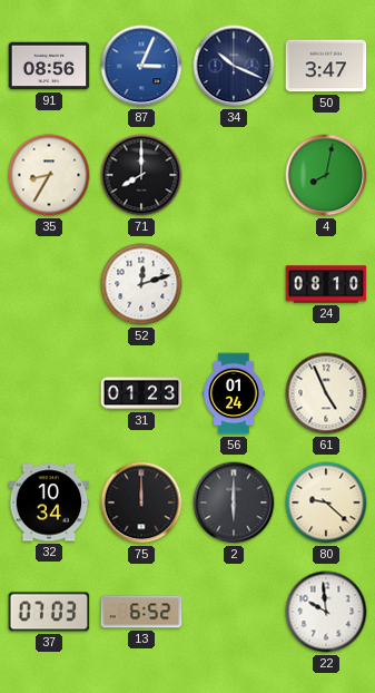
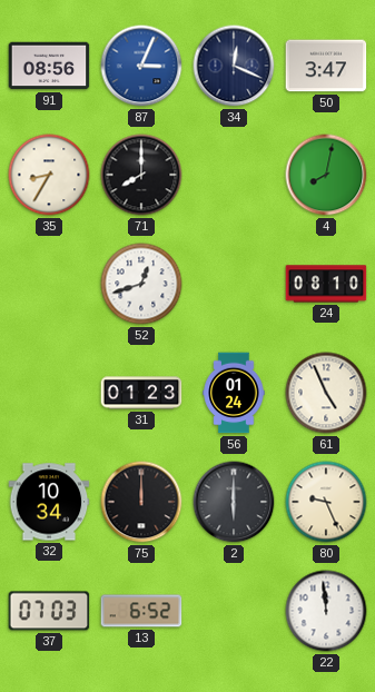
34: 10:19 -> 12:19 (234, 66)
52: 12:12 -> 12:42 (141, 284)
80: 9:22 -> 9:26 (326, 502)
22: 9:59 -> 11:59 (326, 611)
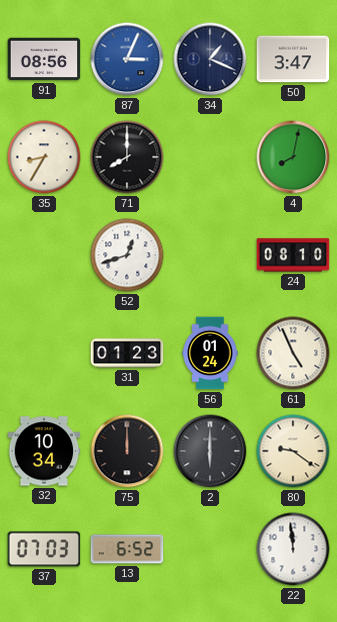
34: 12:19 -> 1:19 (210, 59)
80: 9:26 -> 9:21 (293, 451)
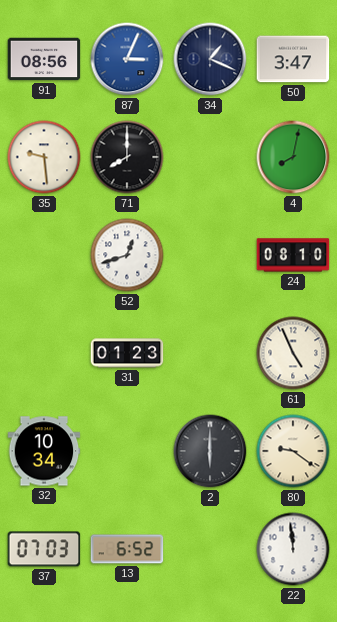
35: 8:35 -> 9:29 (44, 157)
56: 01:24 -> none (210, 353)
75: 12:00 -> none (127, 451)
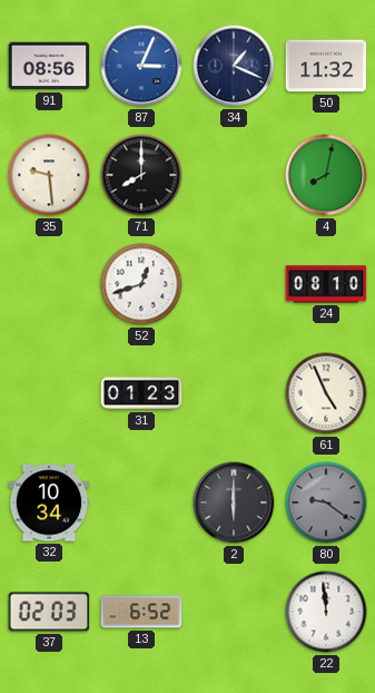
50: 3:47 -> 11:32 (326, 66)
80 dial: cream -> grey (326, 502)
37: 07:03 -> 02:03 (49, 612)
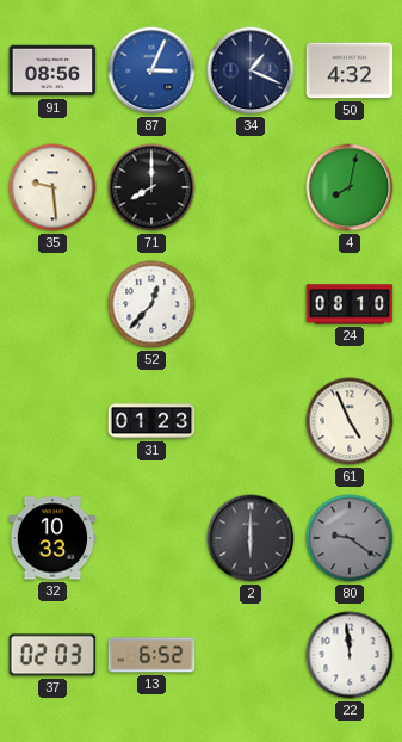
50: 11:32 -> 4:32 (350, 70)
52: 12:42 -> 12:37 (151, 304)
32: 10:34 -> 10:33 (52, 538)
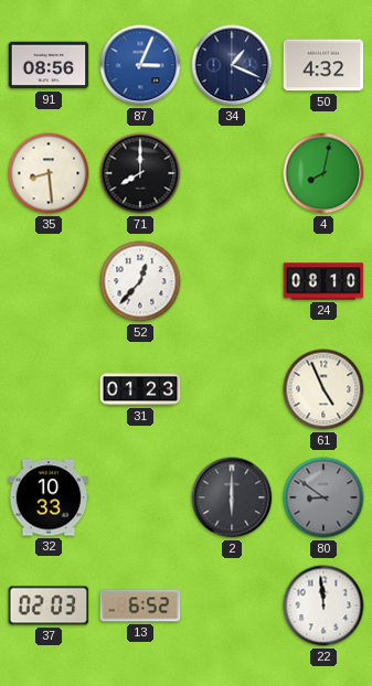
35: 9:29 -> 8:29 (49, 173)
80: 9:21 -> 8:51 (323, 497)
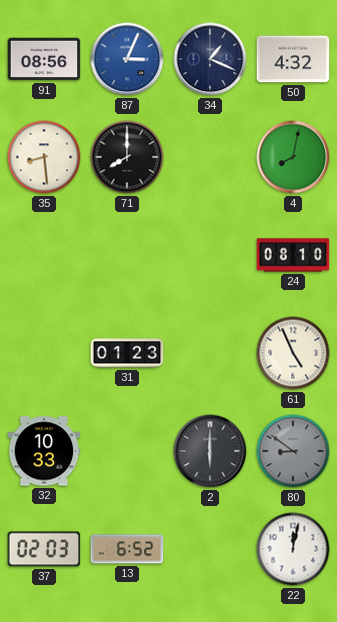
52: 12:37 -> none (140, 281)
22: 11:59 -> 12:02 (293, 549)
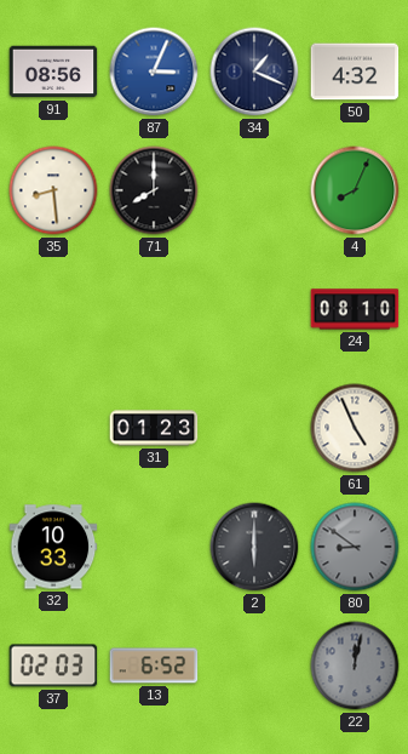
4: 8:02 -> 8:04 (355, 190)
22 dial: white -> grey (355, 666)
